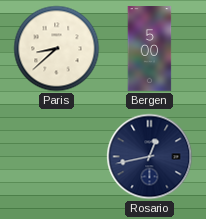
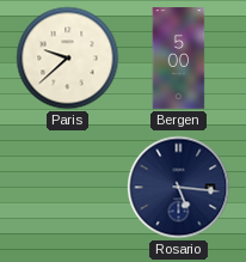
Paris: 8:38 -> 9:38 (68, 59)
Rosario: 12:43 -> 5:16 (179, 188)
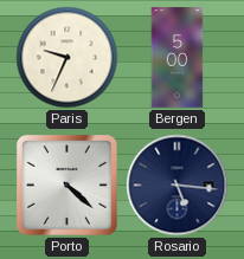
Paris: 9:38 -> 9:34 (68, 58)
Porto: none -> 4:22 (66, 184)
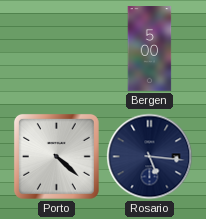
Paris: 9:34 -> none (68, 58)
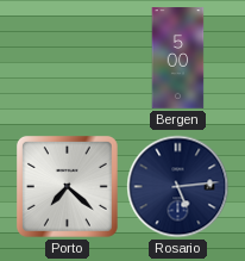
Porto: 4:22 -> 7:22 (67, 186)
Rosario: 5:16 -> 5:14 (178, 187)
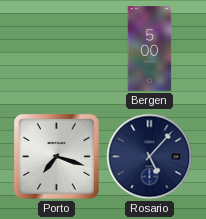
Porto: 7:22 -> 7:18 (56, 156)
Rosario: 5:14 -> 5:07 (150, 157)
